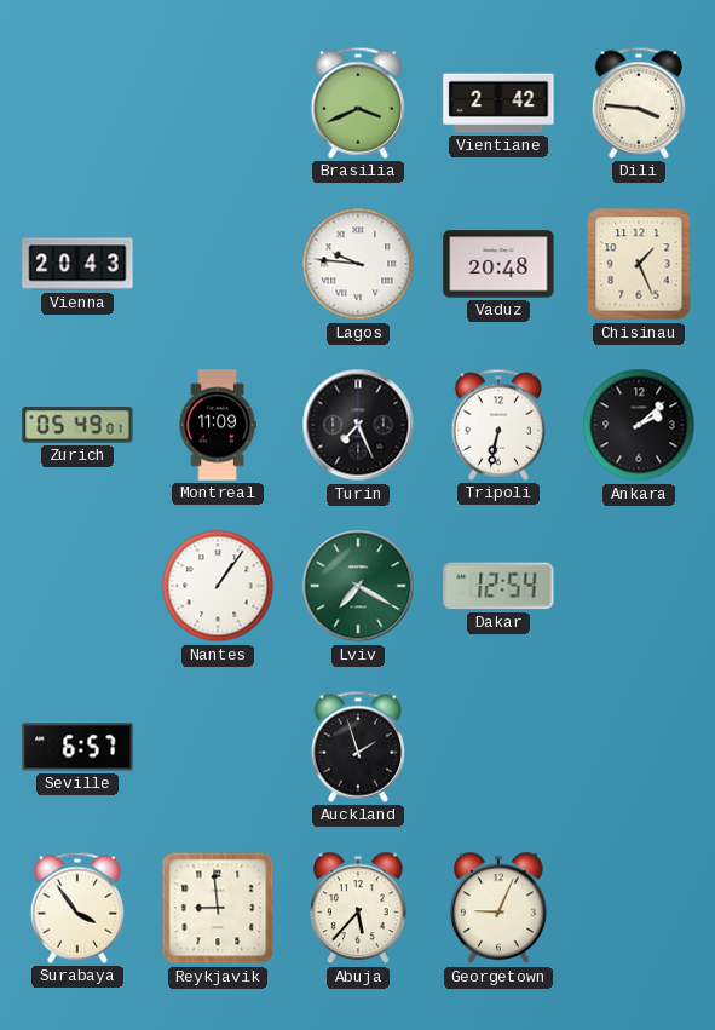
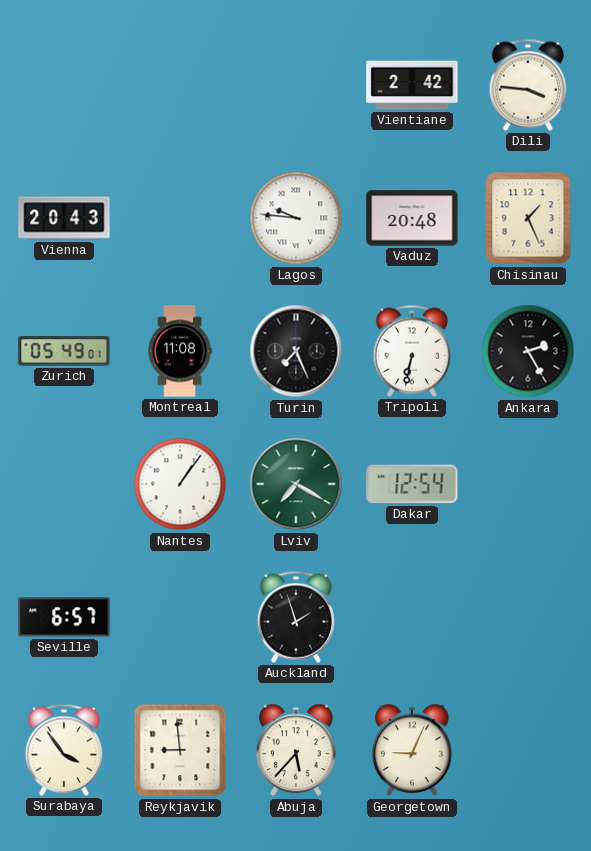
Brasilia: 3:41 -> none (358, 103)
Montreal: 11:09 -> 11:08 (180, 351)
Ankara: 2:08 -> 2:25 (528, 351)
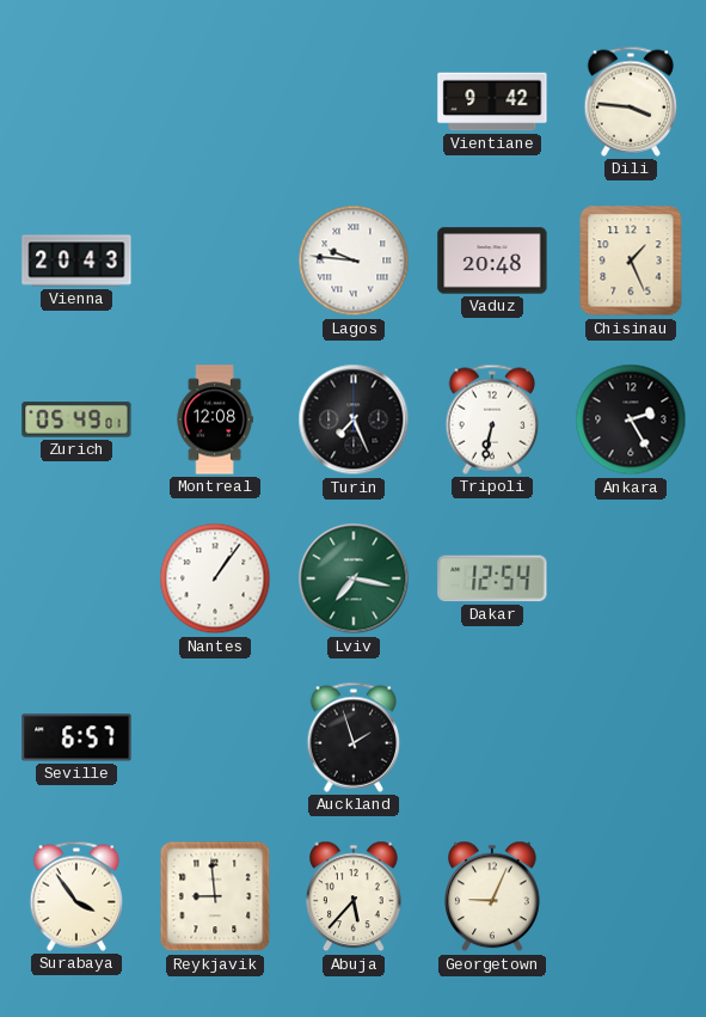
Vientiane: 2:42 -> 9:42 (492, 102)
Montreal: 11:08 -> 12:08 (215, 419)
Lviv: 7:20 -> 7:17 (354, 578)
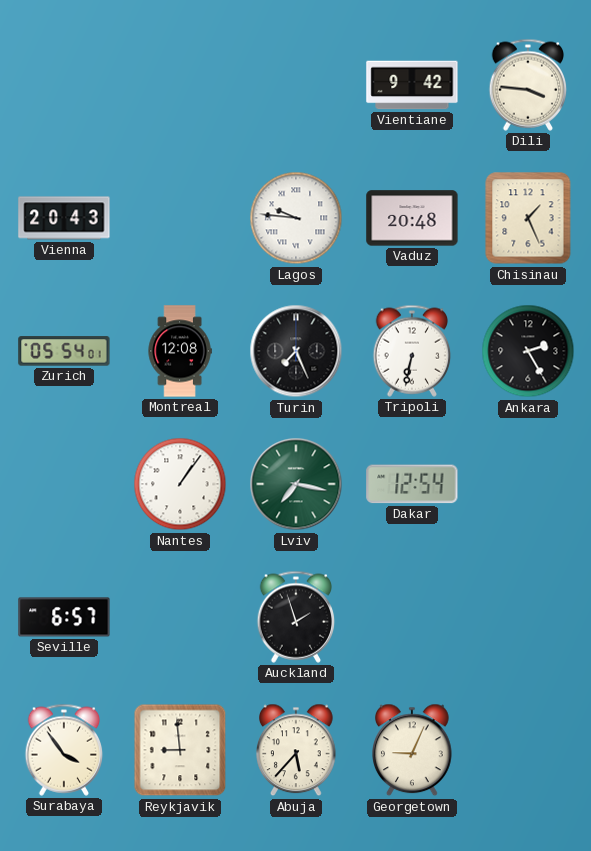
Zurich: 05:49 -> 05:54 (64, 351)
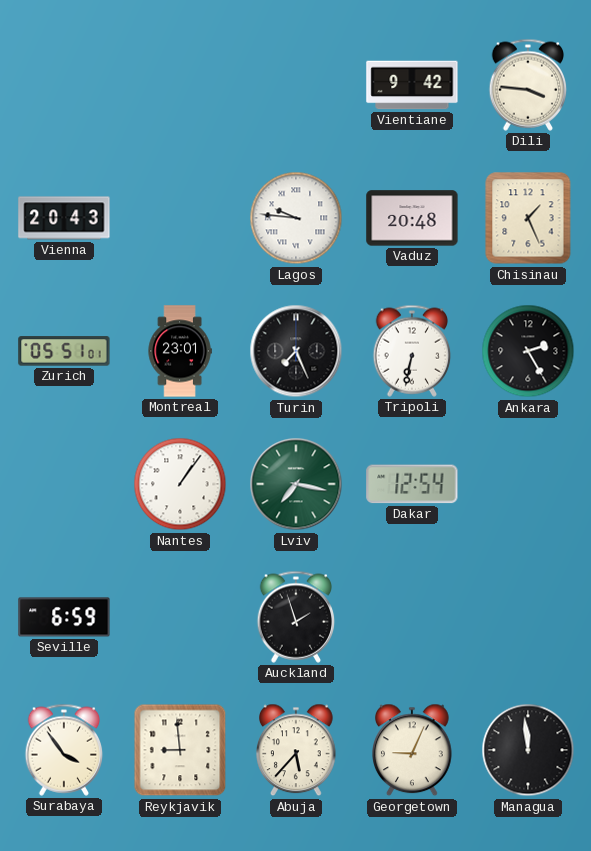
Zurich: 05:54 -> 05:51 (64, 351)
Montreal: 12:08 -> 23:01 (180, 351)
Seville: 6:57 -> 6:59 (64, 617)
Managua: none -> 11:59 (528, 750)
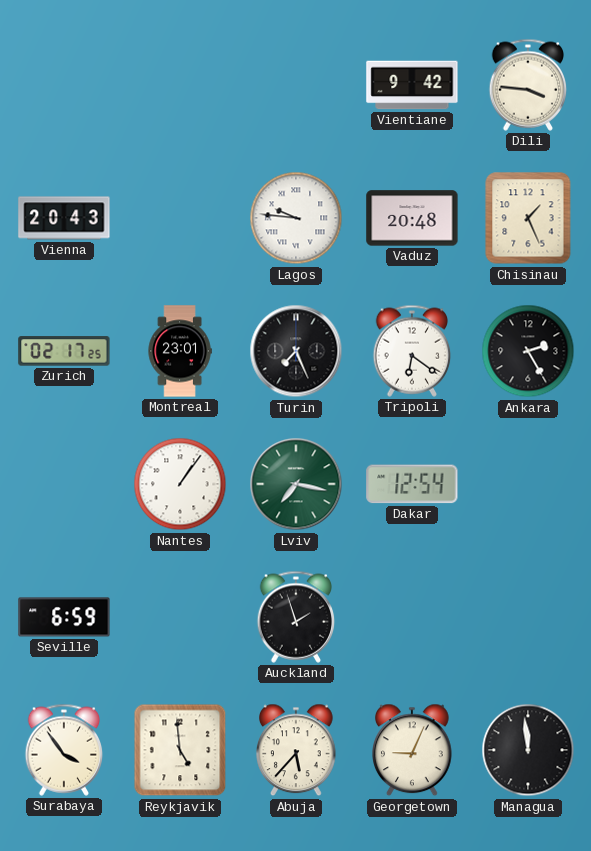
Zurich: 05:51 -> 02:17 (64, 351)
Tripoli: 6:32 -> 6:21 (412, 351)
Reykjavik: 8:59 -> 4:59 (180, 750)
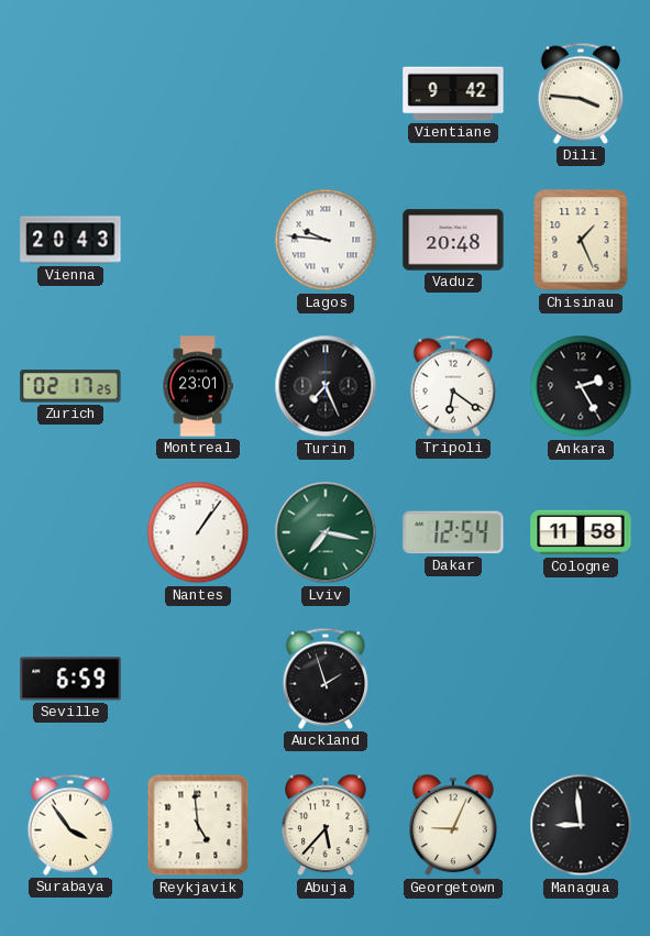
Cologne: none -> 11:58 (581, 532)
Managua: 11:59 -> 8:59 (581, 825)
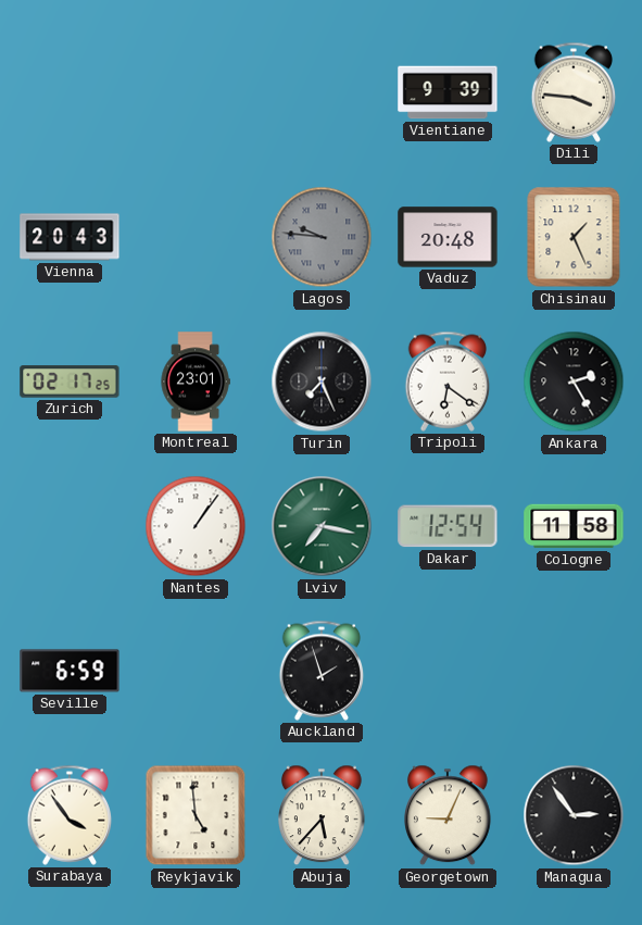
Vientiane: 9:42 -> 9:39 (448, 92)
Lagos dial: white -> grey (322, 237)
Managua: 8:59 -> 2:54 (574, 815)
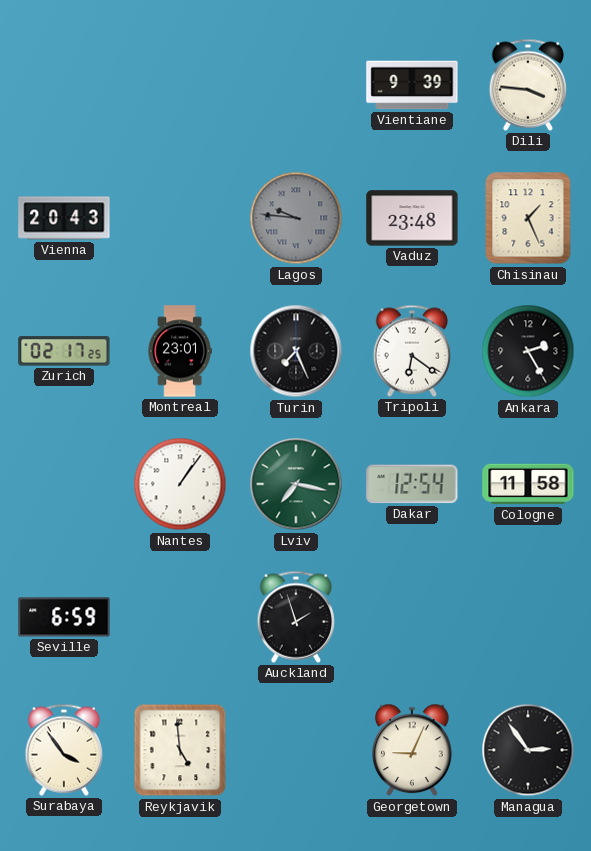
Vaduz: 20:48 -> 23:48 (412, 218)
Abuja: 5:37 -> none (323, 815)
